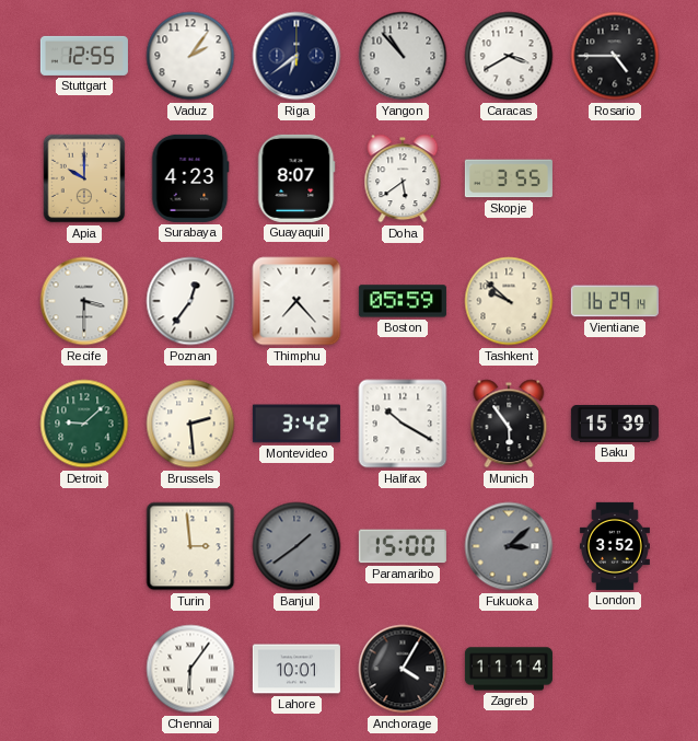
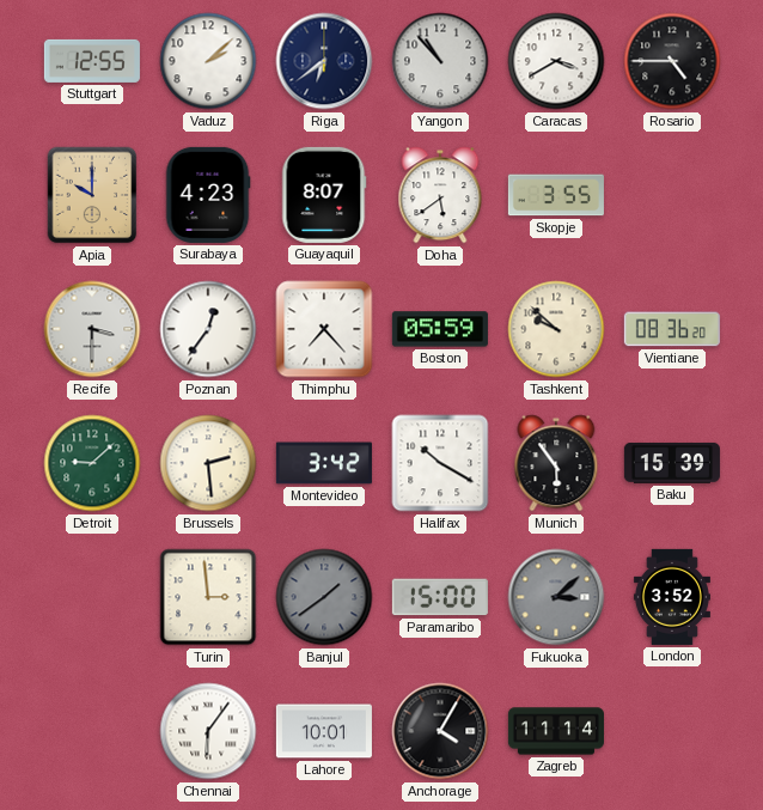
Vaduz: 2:06 -> 2:08 (208, 61)
Vientiane: 16:29 -> 08:36 (672, 329)
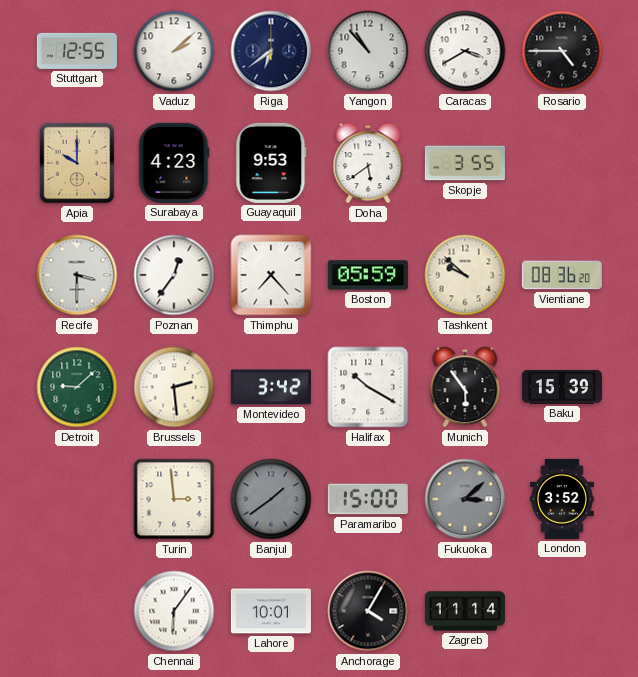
Guayaquil: 8:07 -> 9:53 (271, 163)
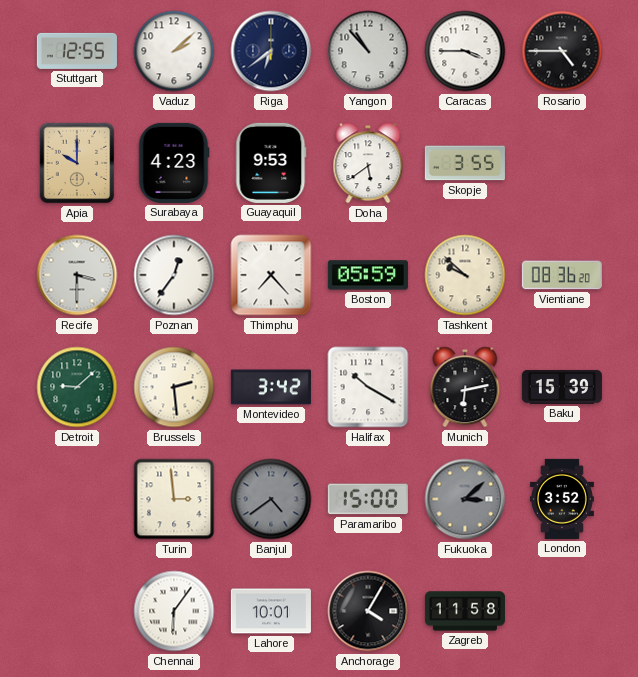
Caracas: 3:40 -> 3:45 (465, 51)
Munich: 5:54 -> 6:13 (465, 387)
Banjul: 1:39 -> 4:39 (271, 499)
Zagreb: 11:14 -> 11:58 (465, 611)
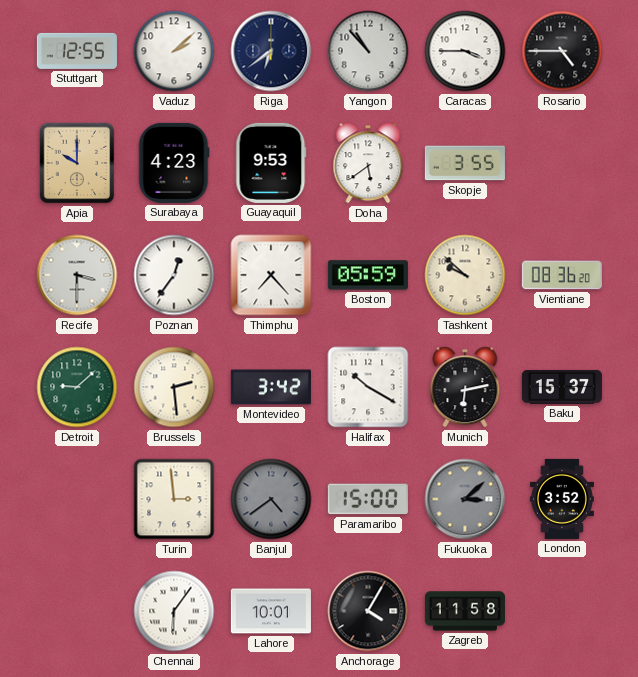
Baku: 15:39 -> 15:37 (562, 387)
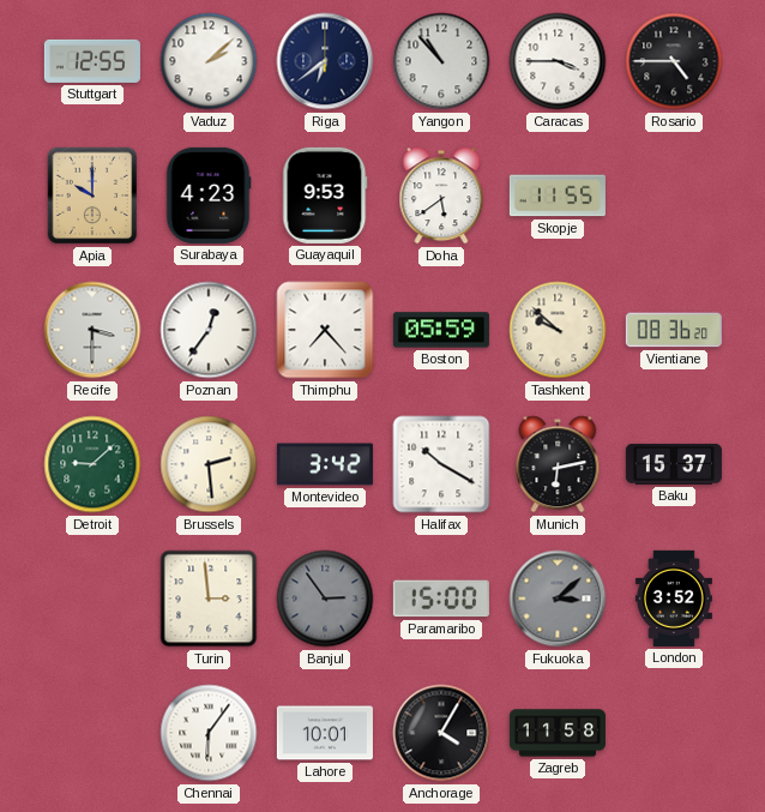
Skopje: 3:55 -> 11:55 (558, 196)
Banjul: 4:39 -> 2:54 (325, 599)
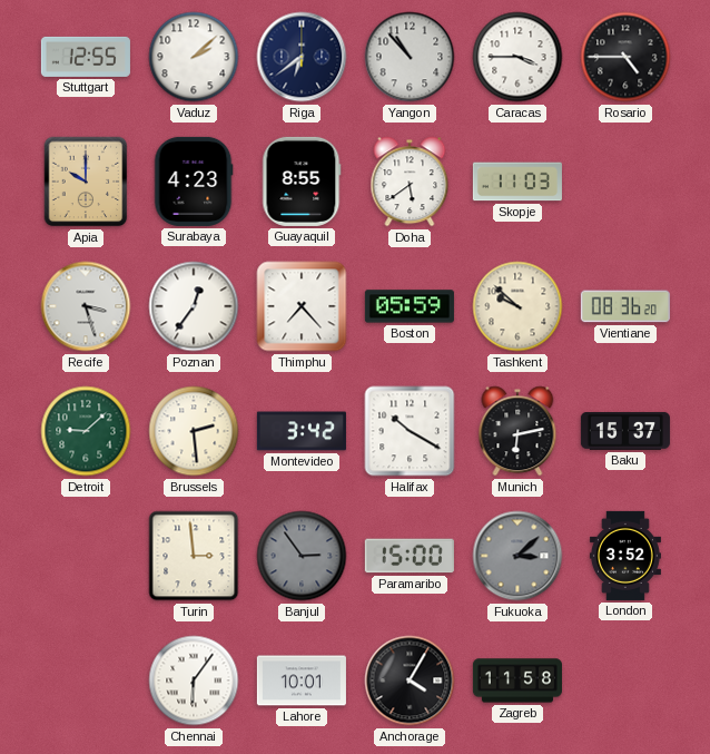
Guayaquil: 9:53 -> 8:55 (302, 182)
Skopje: 11:55 -> 11:03 (517, 182)
Recife: 3:30 -> 3:27 (86, 306)
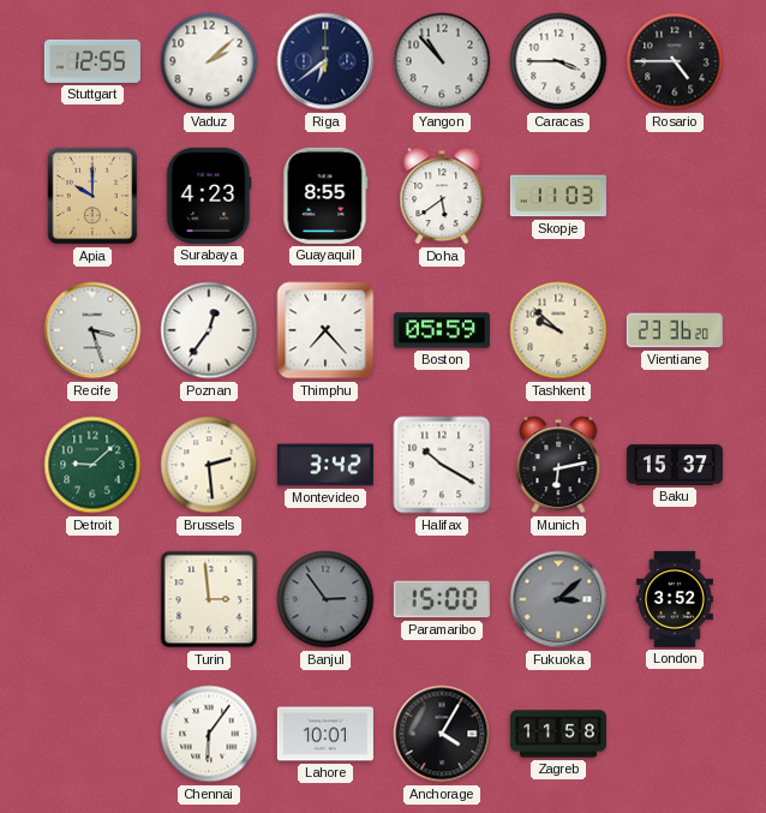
Vientiane: 08:36 -> 23:36 (675, 330)
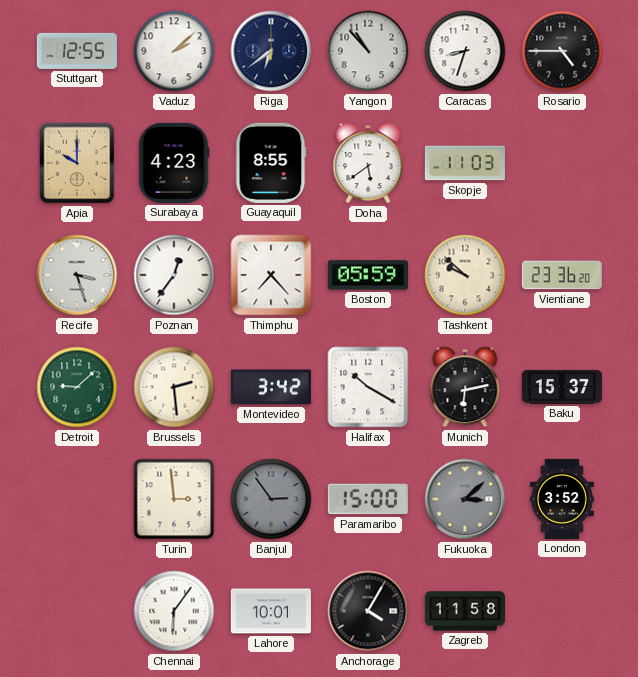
Caracas: 3:45 -> 8:33 (465, 51)
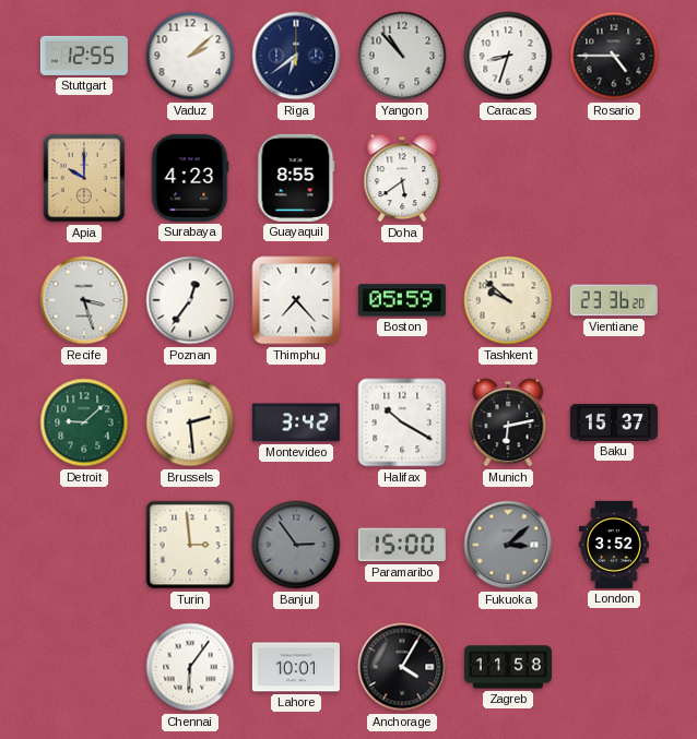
Skopje: 11:03 -> none (465, 163)
